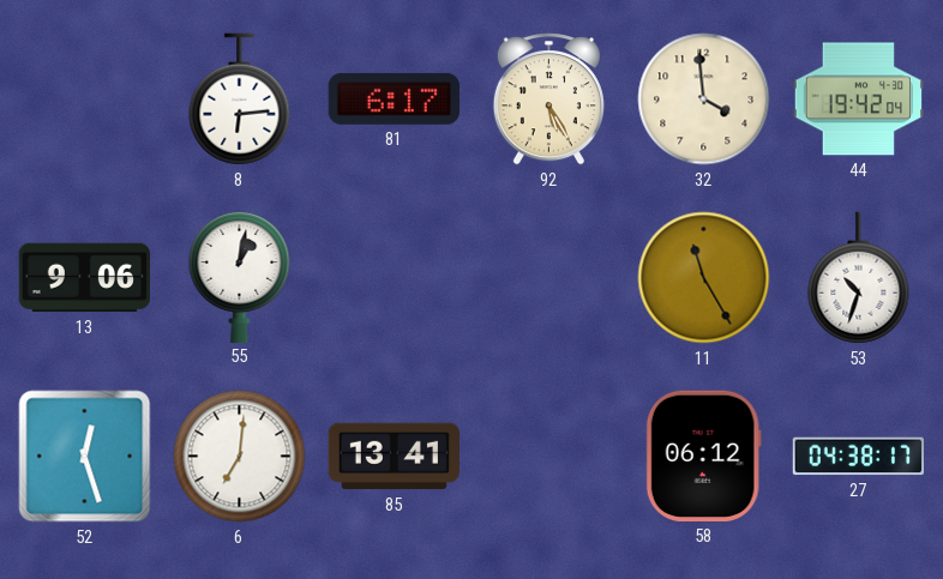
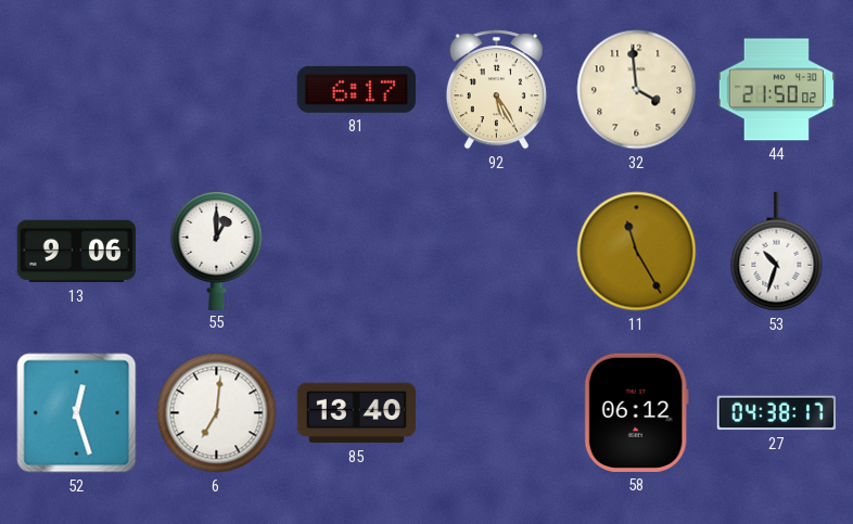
8: 6:14 -> none (240, 99)
44: 19:42 -> 21:50 (776, 90)
55: 1:02 -> 1:00 (217, 250)
85: 13:41 -> 13:40 (356, 413)
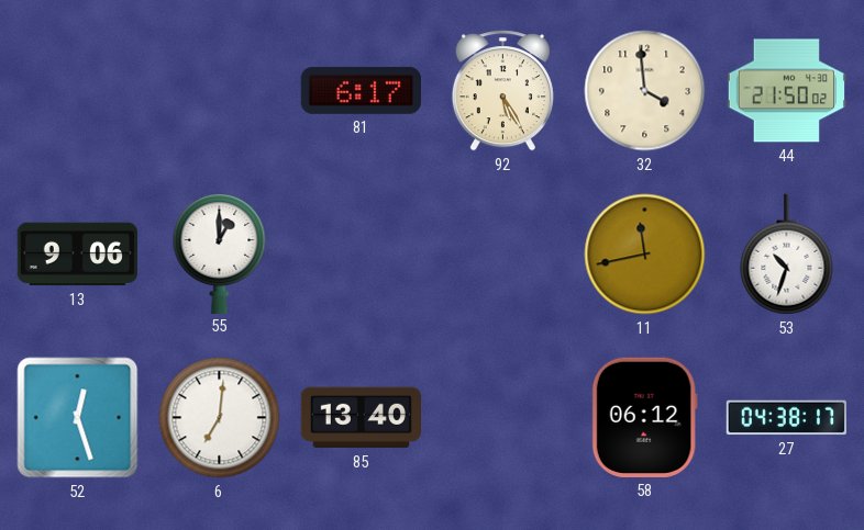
11: 11:25 -> 11:43 (645, 255)
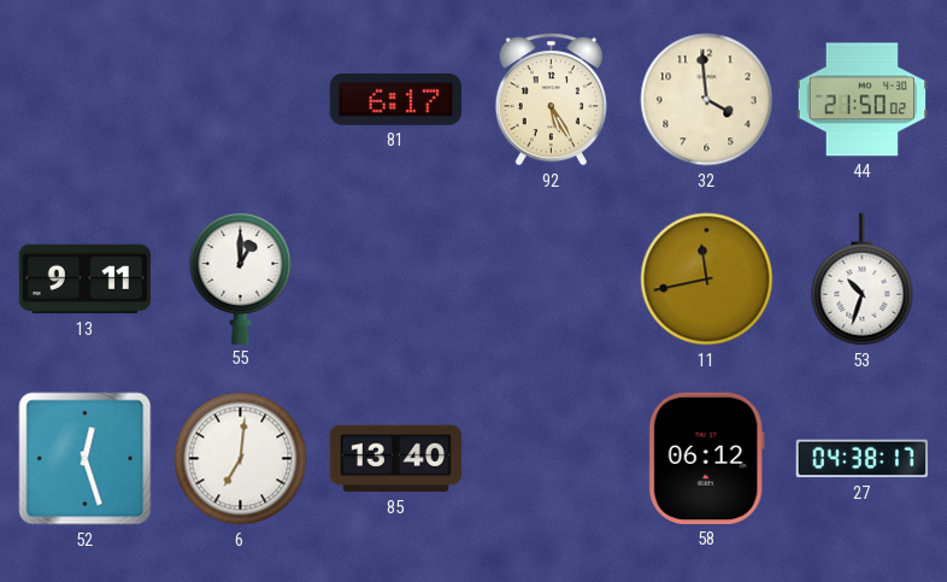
13: 9:06 -> 9:11 (84, 280)
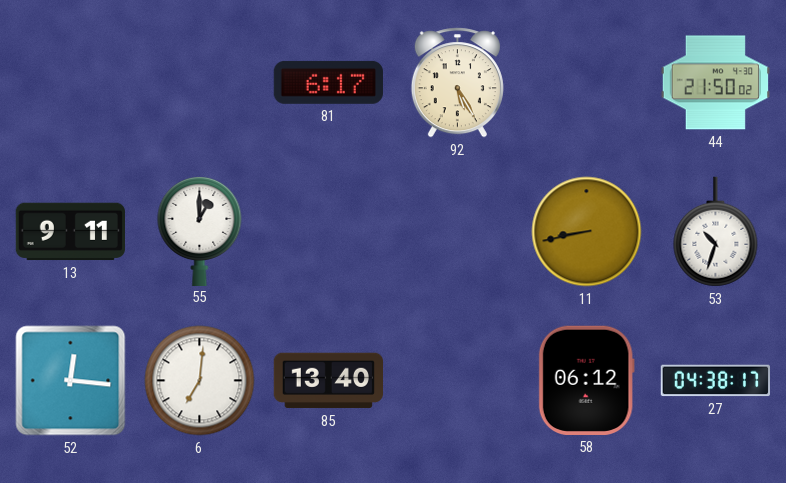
32: 3:59 -> none (707, 100)
11: 11:43 -> 8:43 (587, 232)
52: 12:27 -> 12:16 (71, 381)
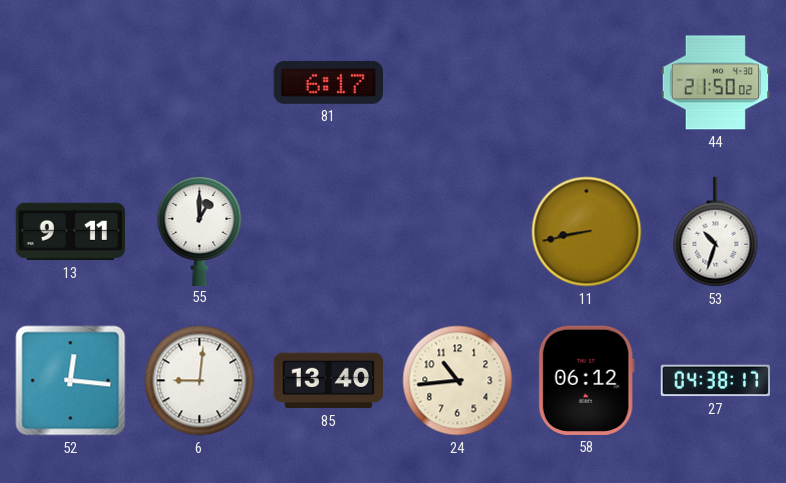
92: 5:25 -> none (457, 83)
6: 7:01 -> 9:01 (200, 381)
24: none -> 10:44 (458, 381)
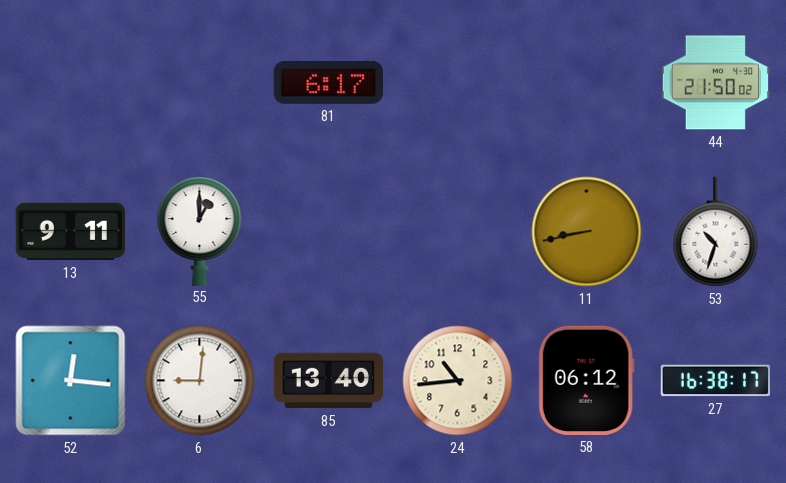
27: 04:38 -> 16:38 (715, 381)
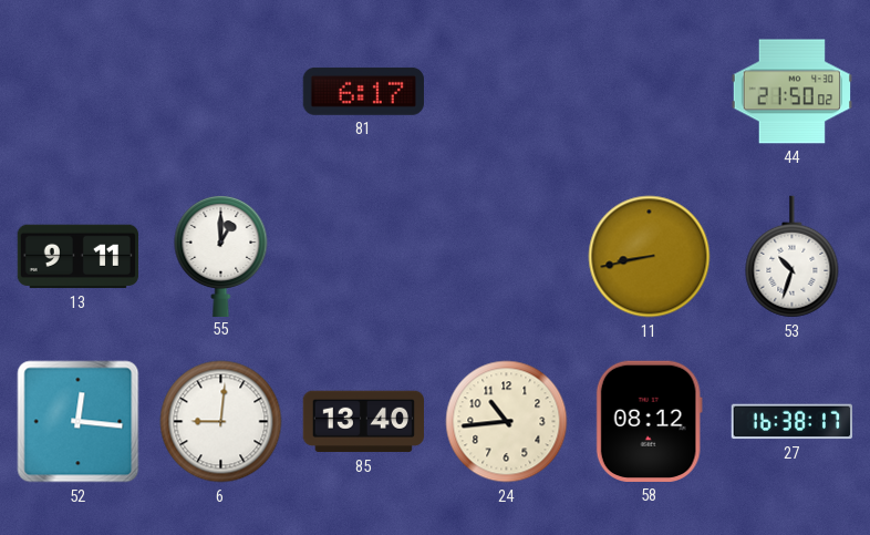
58: 06:12 -> 08:12 (649, 421)
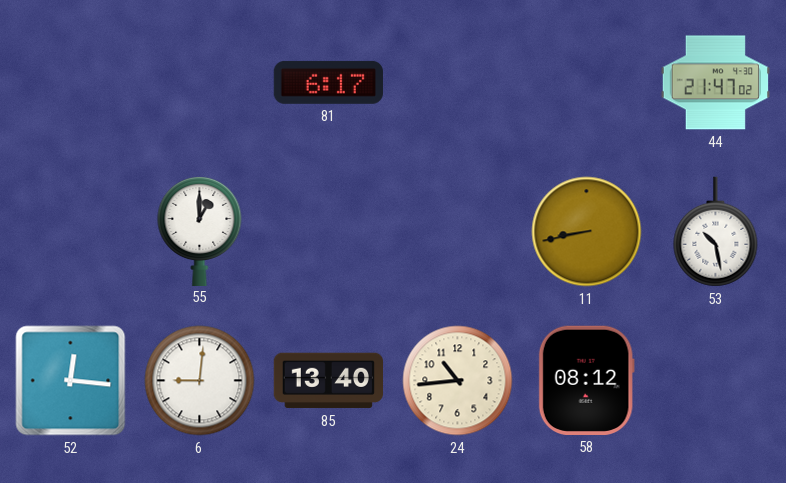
44: 21:50 -> 21:47 (715, 83)
13: 9:11 -> none (77, 257)
53: 10:33 -> 10:28 (716, 232)
27: 16:38 -> none (791, 422)
